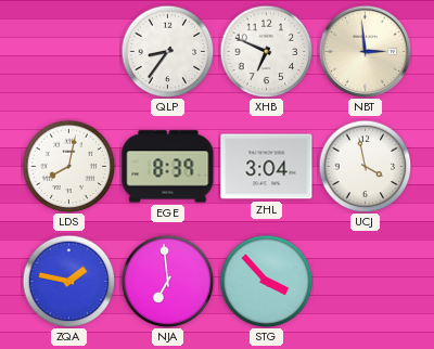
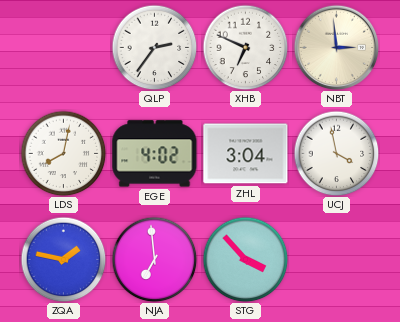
QLP: 8:36 -> 2:36 (154, 47)
EGE: 8:39 -> 4:02 (155, 154)
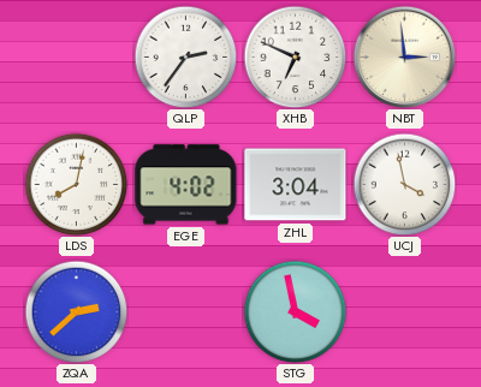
ZQA: 1:47 -> 2:38 (76, 311)
NJA: 6:59 -> none (154, 259)
STG: 3:53 -> 3:58 (295, 311)
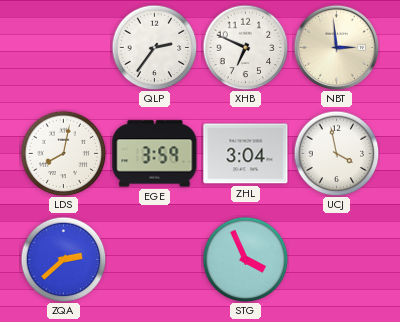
EGE: 4:02 -> 3:59 (155, 154)
STG: 3:58 -> 3:56 (245, 259)
